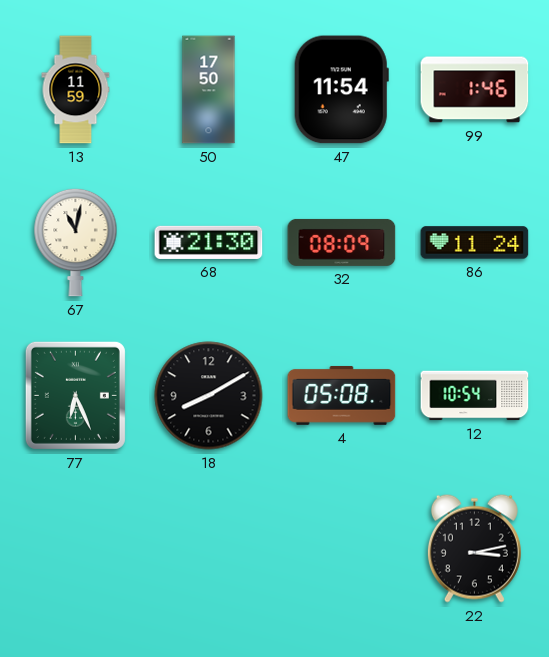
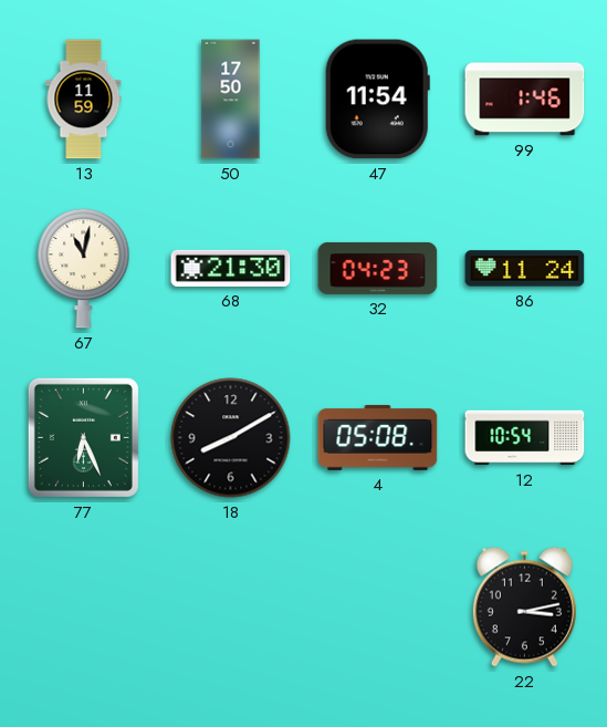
32: 08:09 -> 04:23 (378, 268)
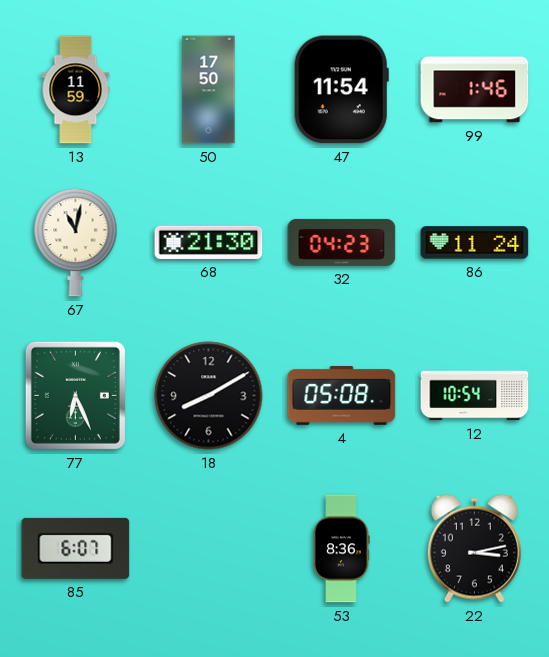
85: none -> 6:07 (76, 548)
53: none -> 8:36 (341, 549)
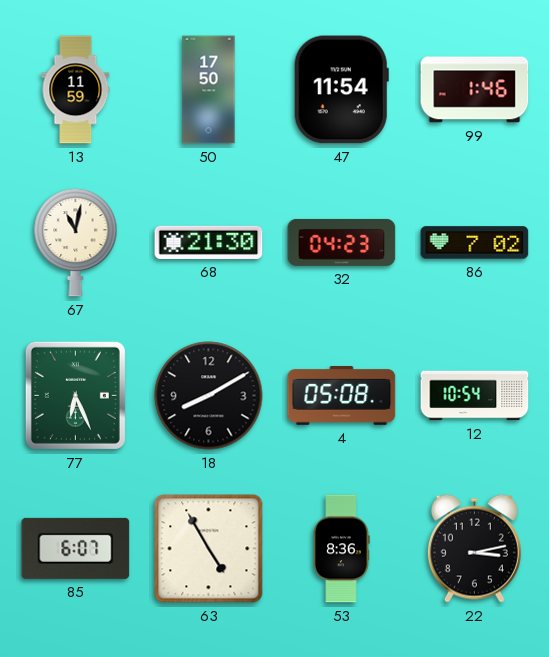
86: 11:24 -> 7:02 (475, 243)
63: none -> 4:55 (209, 549)
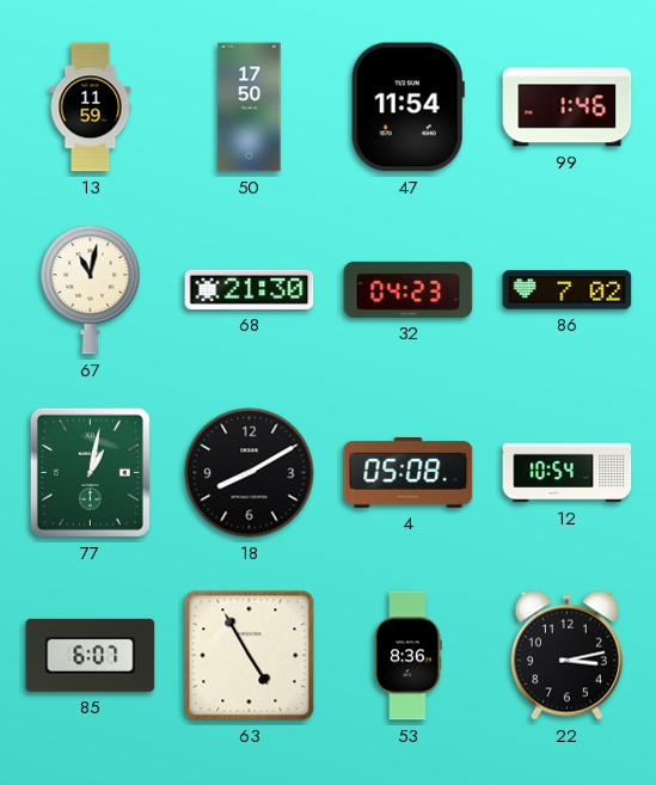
77: 6:26 -> 1:02 (90, 472)
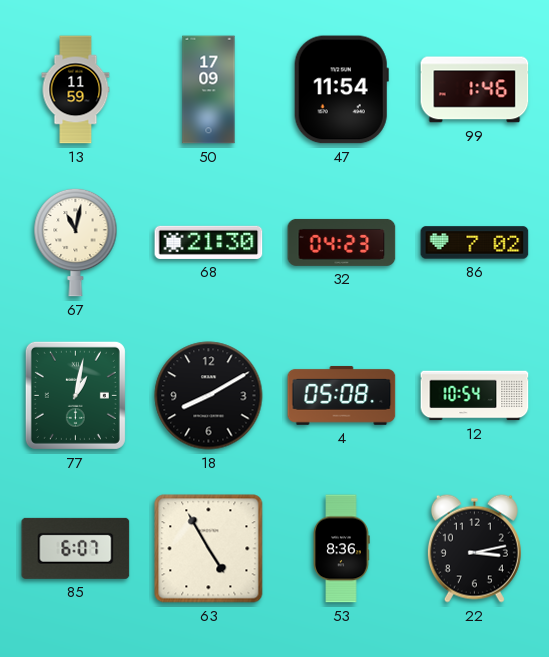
50: 17:50 -> 17:09 (209, 90)
